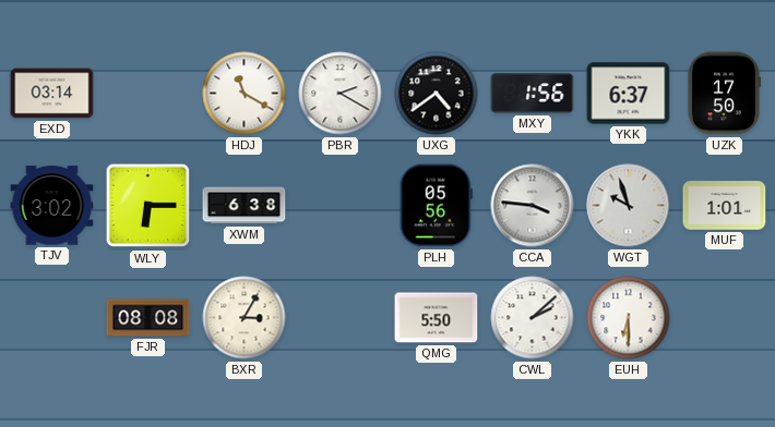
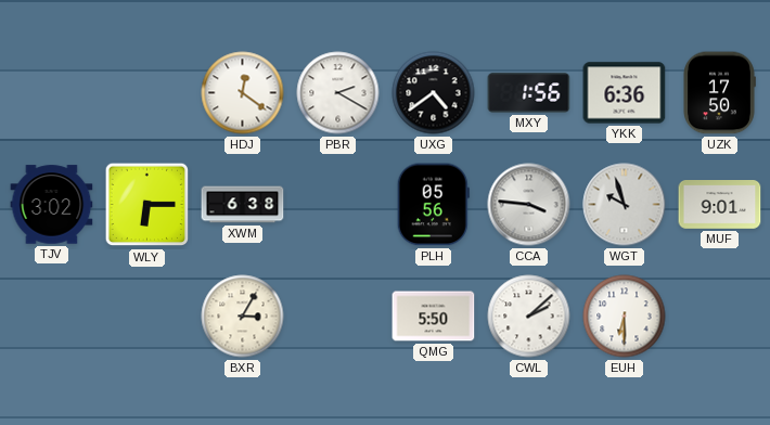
EXD: 03:14 -> none (52, 94)
HDJ: 11:20 -> 12:21 (243, 93)
YKK: 6:37 -> 6:36 (625, 93)
MUF: 1:01 -> 9:01 (720, 205)
FJR: 08:08 -> none (148, 318)
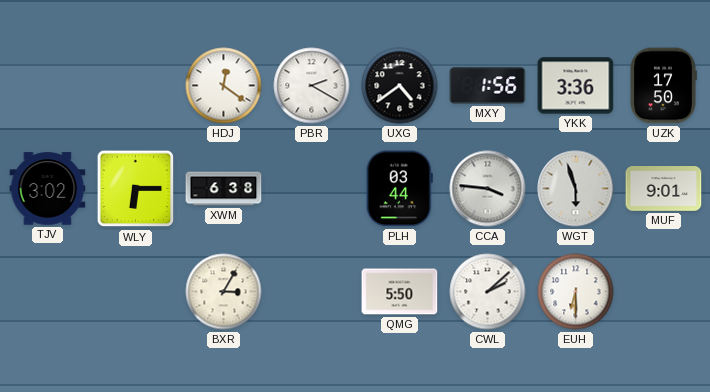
YKK: 6:36 -> 3:36 (576, 86)
PLH: 05:56 -> 03:44 (399, 189)
WGT: 9:57 -> 5:57 (576, 189)
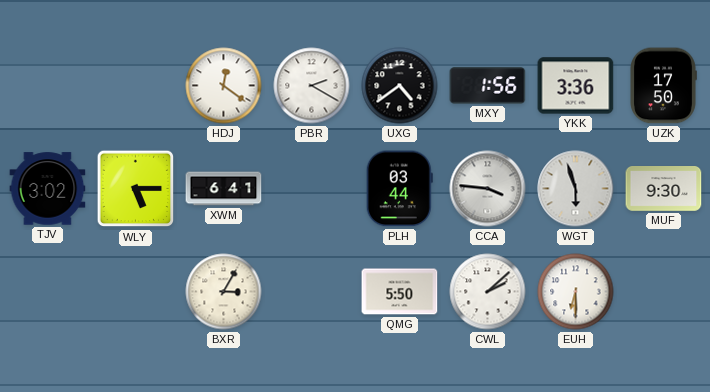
WLY: 6:15 -> 5:15 (136, 189)
XWM: 6:38 -> 6:41 (224, 189)
MUF: 9:01 -> 9:30 (664, 189)
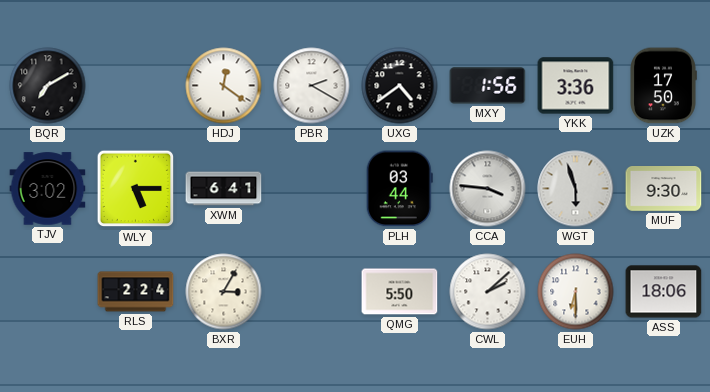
BQR: none -> 7:10 (48, 86)
RLS: none -> 2:24 (136, 292)
ASS: none -> 18:06 (664, 292)
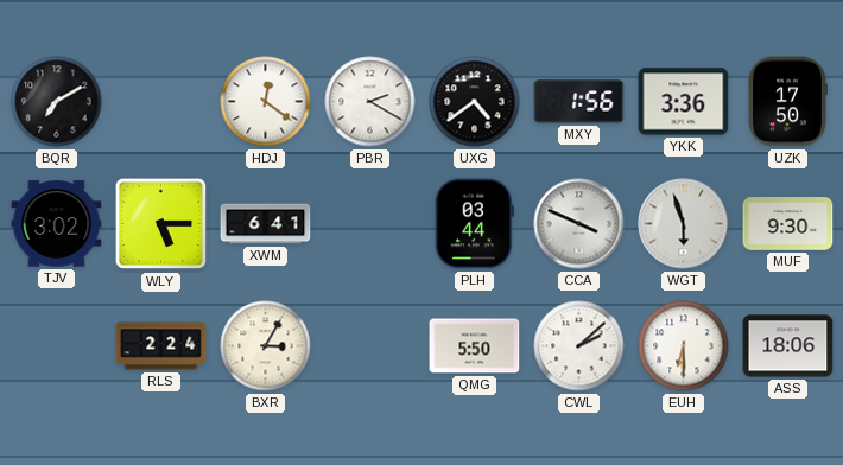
CCA: 3:46 -> 3:49 (579, 224)
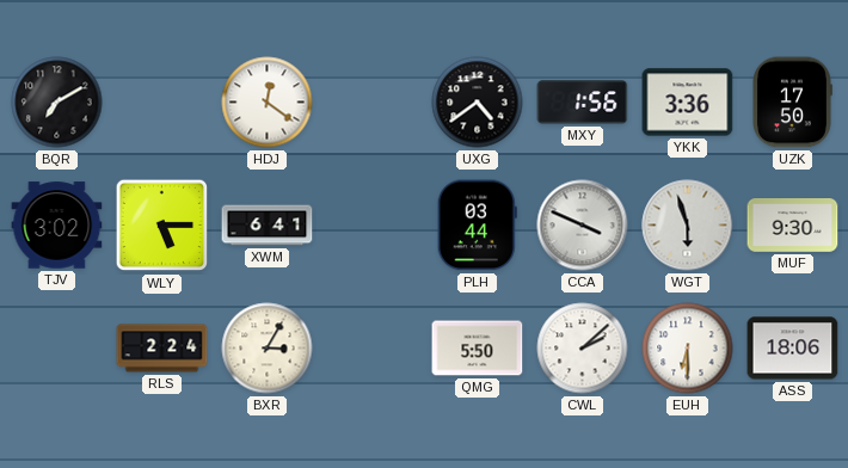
PBR: 2:20 -> none (370, 102)
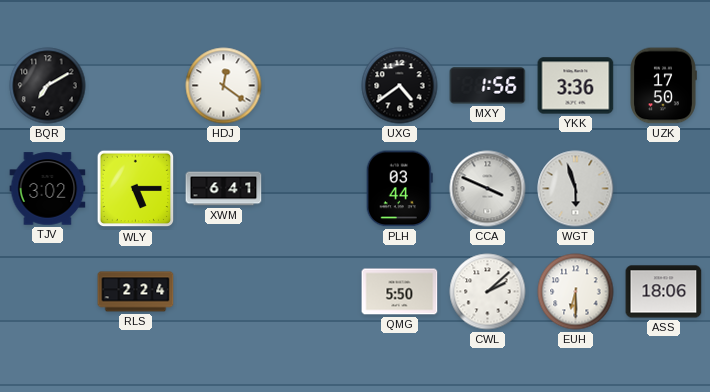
MUF: 9:30 -> none (793, 226)
BXR: 3:05 -> none (268, 349)
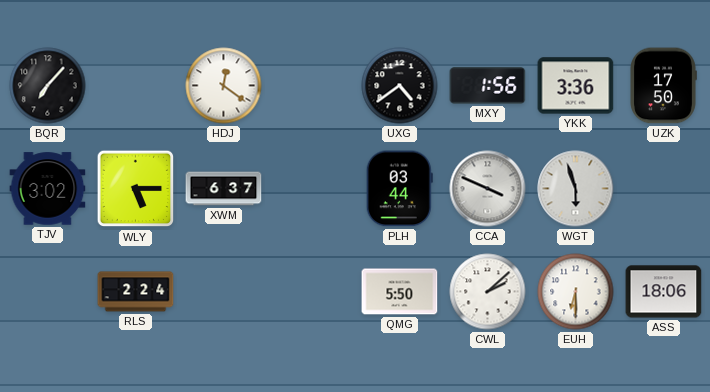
BQR: 7:10 -> 7:07 (48, 86)
XWM: 6:41 -> 6:37 (224, 189)
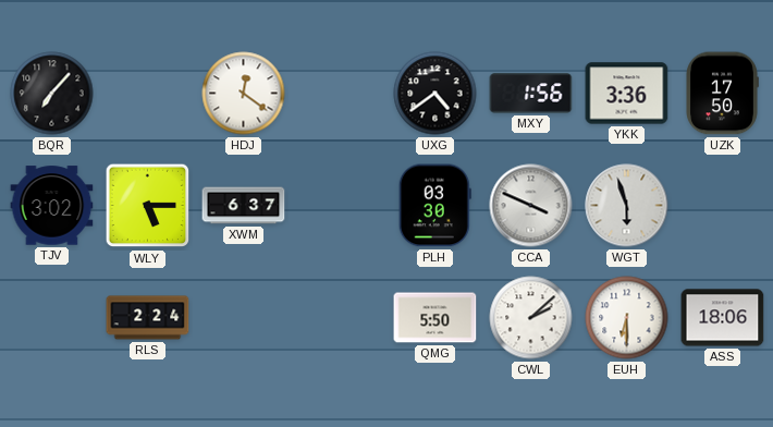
PLH: 03:44 -> 03:30 (434, 206)
